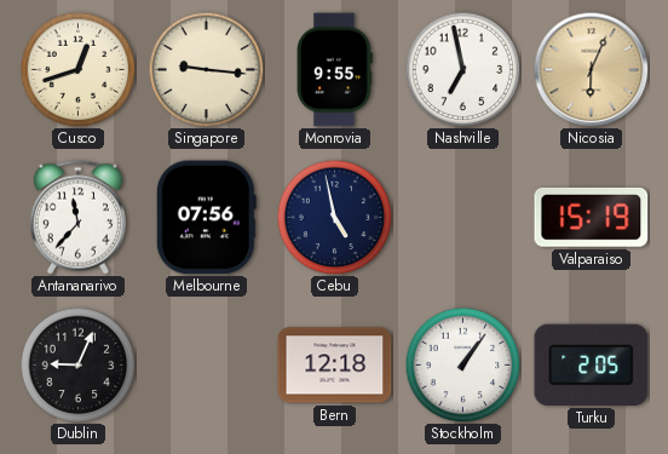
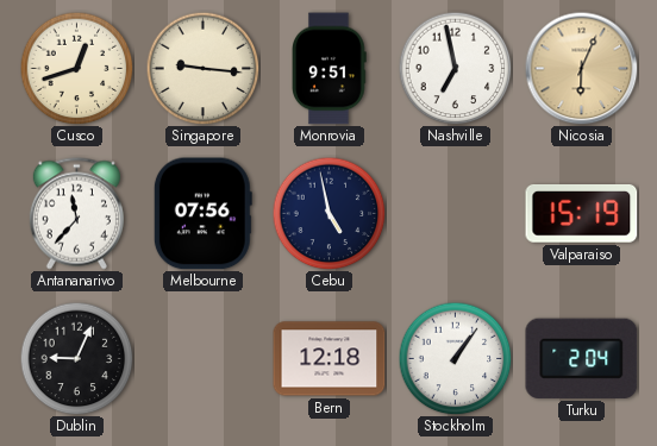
Monrovia: 9:55 -> 9:51 (330, 69)
Turku: 2:05 -> 2:04 (582, 358)
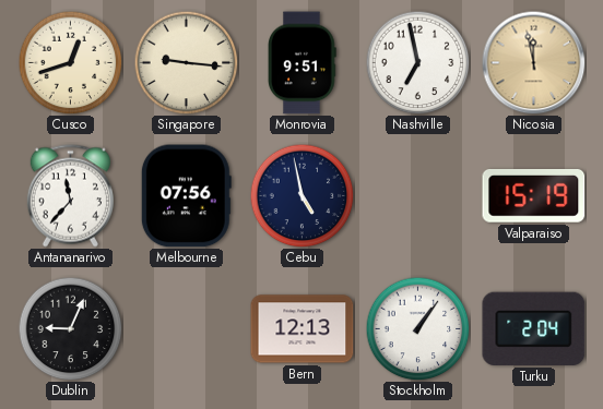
Nicosia: 6:04 -> 11:58 (533, 62)
Bern: 12:18 -> 12:13 (303, 329)
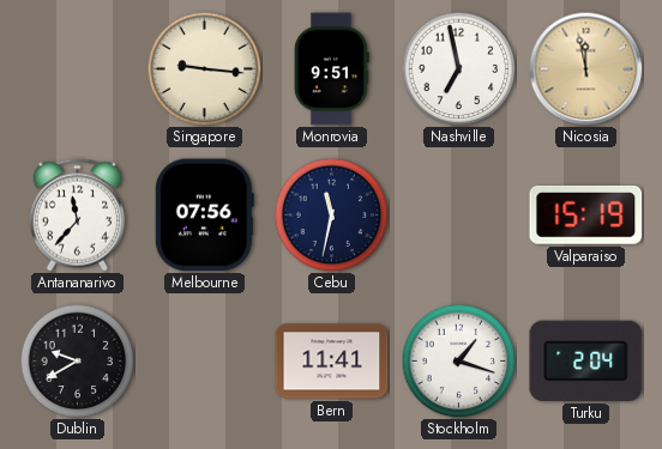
Cusco: 12:42 -> none (70, 62)
Cebu: 4:58 -> 11:32 (331, 214)
Dublin: 9:04 -> 9:40 (77, 360)
Bern: 12:13 -> 11:41 (332, 362)
Stockholm: 1:06 -> 1:18 (458, 360)
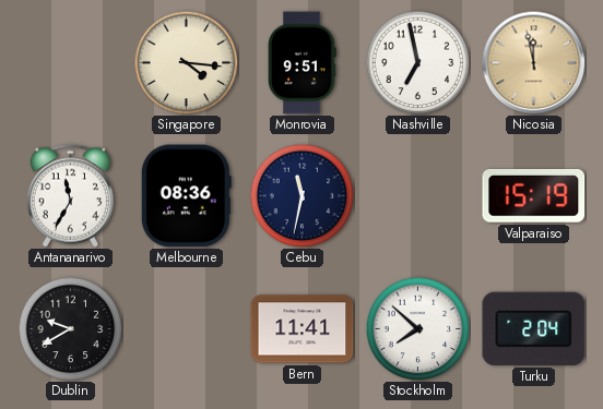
Singapore: 9:16 -> 4:16 (186, 62)
Antananarivo: 11:37 -> 11:35 (70, 196)
Melbourne: 07:56 -> 08:36 (186, 196)
Stockholm: 1:18 -> 7:52 (417, 328)
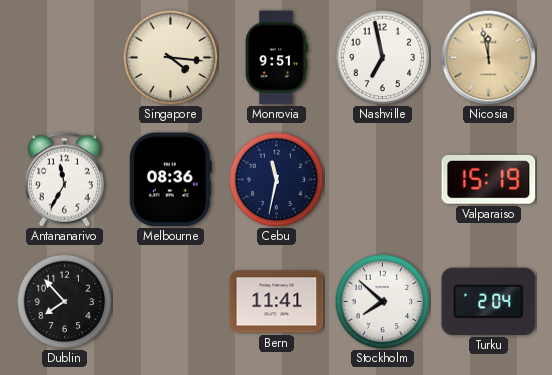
Dublin: 9:40 -> 7:53 (64, 301)
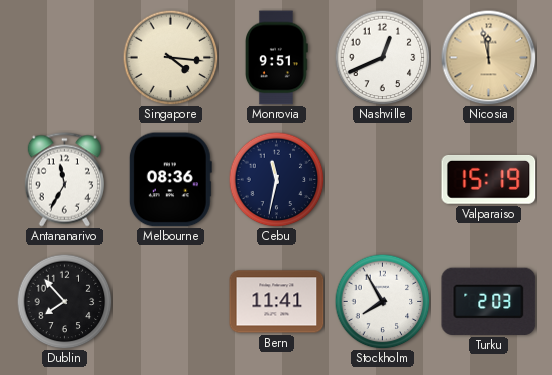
Nashville: 6:58 -> 12:41 (382, 57)
Stockholm: 7:52 -> 7:55 (382, 301)
Turku: 2:04 -> 2:03 (489, 301)
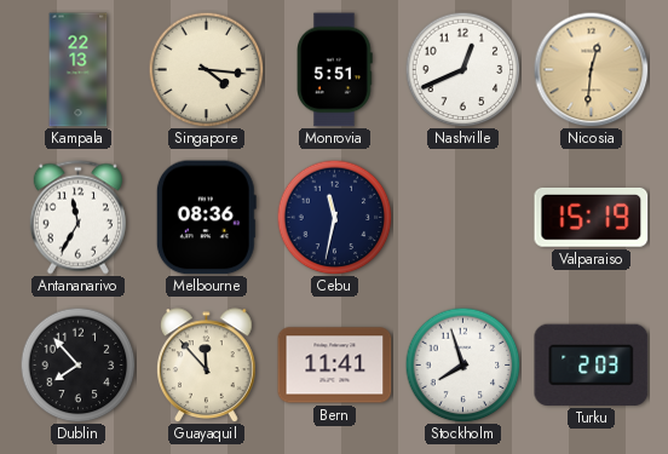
Kampala: none -> 22:13 (79, 70)
Monrovia: 9:51 -> 5:51 (335, 70)
Nicosia: 11:58 -> 12:31 (591, 69)
Guayaquil: none -> 11:53 (207, 364)
Stockholm: 7:55 -> 7:57 (462, 364)
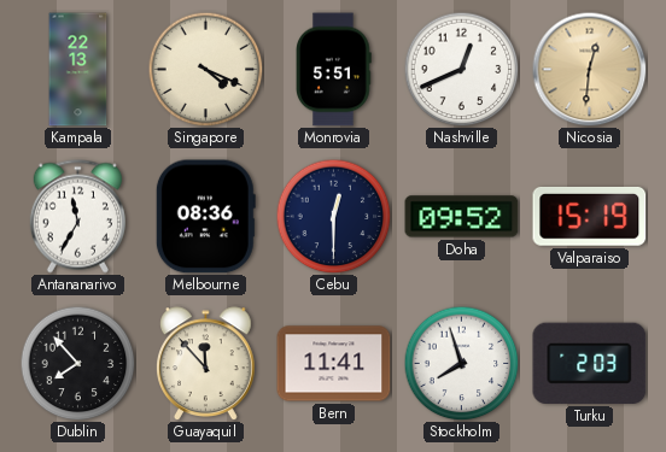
Singapore: 4:16 -> 4:19 (205, 69)
Cebu: 11:32 -> 12:30 (333, 216)
Doha: none -> 09:52 (462, 217)
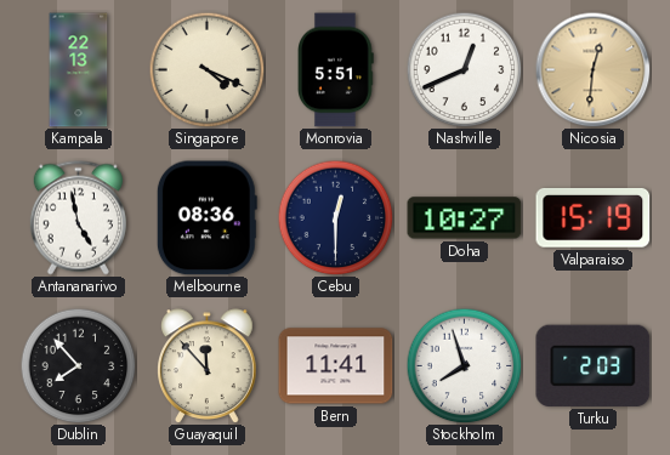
Antananarivo: 11:35 -> 4:58 (78, 218)
Doha: 09:52 -> 10:27 (465, 218)
